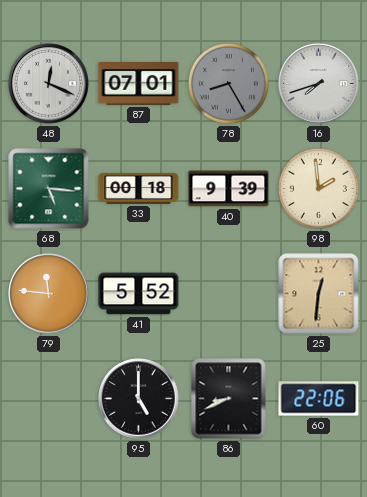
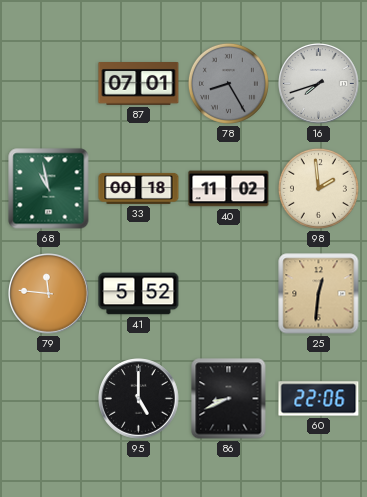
48: 12:19 -> none (49, 84)
68: 5:16 -> 10:58 (49, 189)
40: 9:39 -> 11:02 (229, 189)
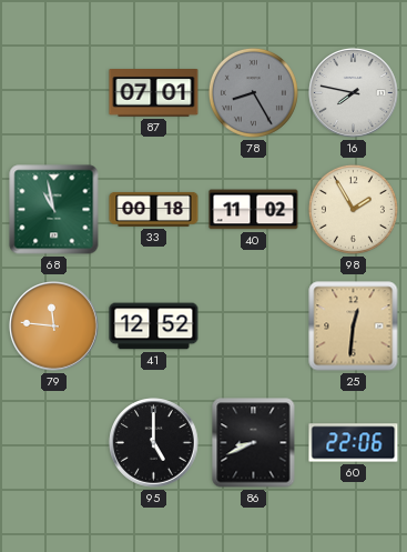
16: 7:42 -> 7:47 (354, 93)
98: 1:59 -> 1:55 (353, 209)
41: 5:52 -> 12:52 (154, 327)
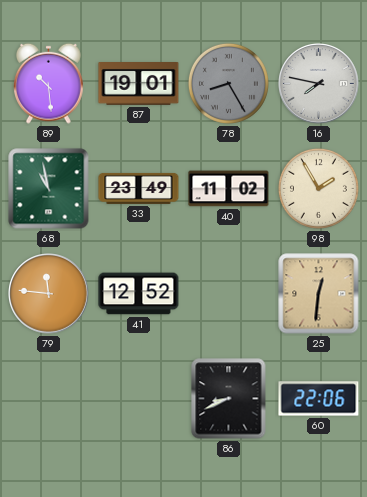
89: none -> 10:29 (48, 83)
87: 07:01 -> 19:01 (139, 84)
33: 00:18 -> 23:49 (139, 188)
95: 5:00 -> none (154, 443)
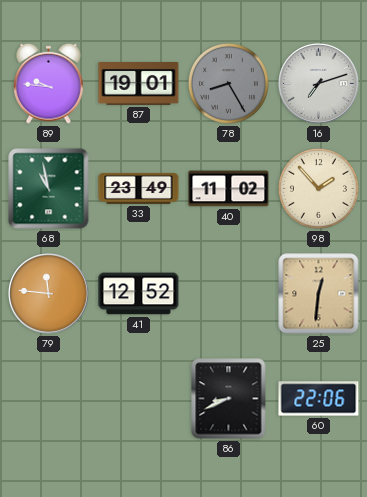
89: 10:29 -> 9:46 (48, 83)
16: 7:47 -> 7:12 (319, 84)
98: 1:55 -> 1:53 (318, 188)
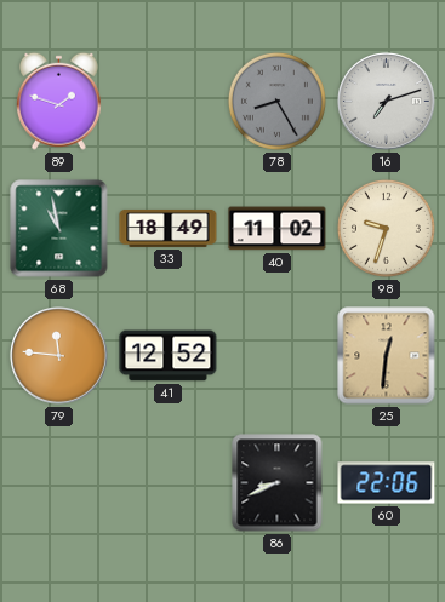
89: 9:46 -> 1:48 (58, 101)
87: 19:01 -> none (139, 84)
33: 23:49 -> 18:49 (169, 228)
98: 1:53 -> 9:33 (386, 228)
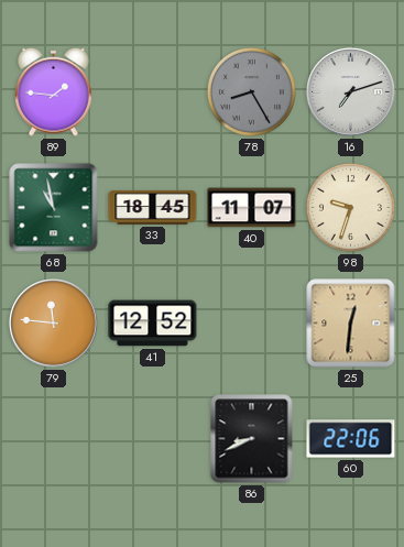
89: 1:48 -> 1:46 (53, 91)
33: 18:49 -> 18:45 (153, 207)
40: 11:02 -> 11:07 (252, 208)
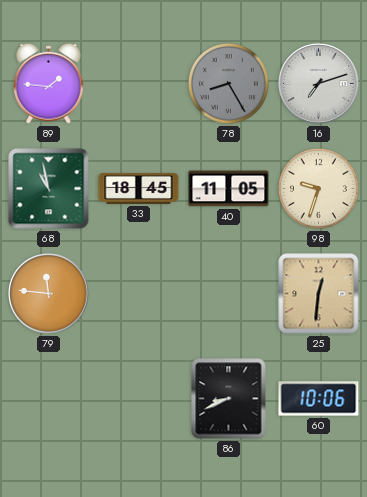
40: 11:07 -> 11:05 (229, 189)
41: 12:52 -> none (153, 324)
60: 22:06 -> 10:06 (319, 399)
